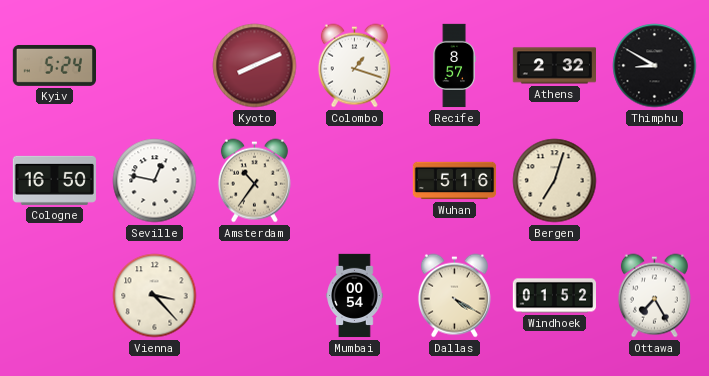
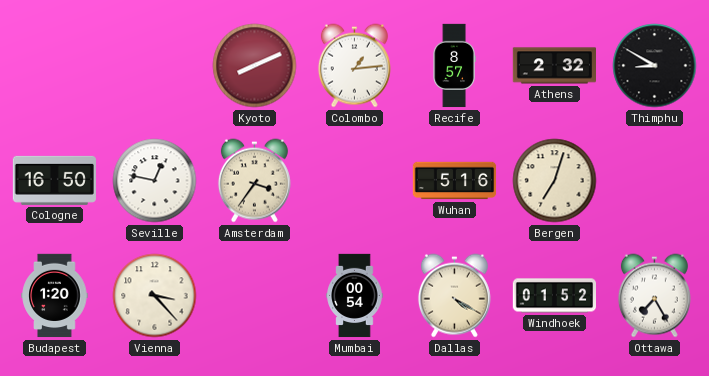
Kyiv: 5:24 -> none (54, 65)
Colombo: 1:18 -> 1:14 (354, 66)
Amsterdam: 10:36 -> 3:36 (254, 181)
Budapest: none -> 1:20 (55, 296)
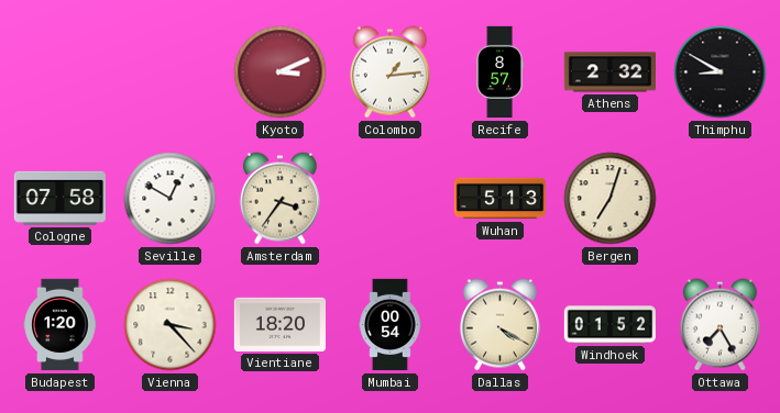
Kyoto: 8:11 -> 3:11 (281, 72)
Cologne: 16:50 -> 07:58 (59, 198)
Seville: 12:47 -> 12:50 (171, 199)
Wuhan: 5:16 -> 5:13 (501, 199)
Vientiane: none -> 18:20 (279, 324)
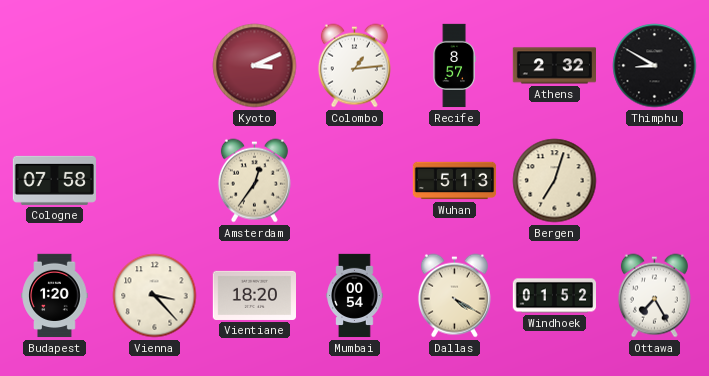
Seville: 12:50 -> none (171, 199)
Amsterdam: 3:36 -> 12:36 (254, 181)
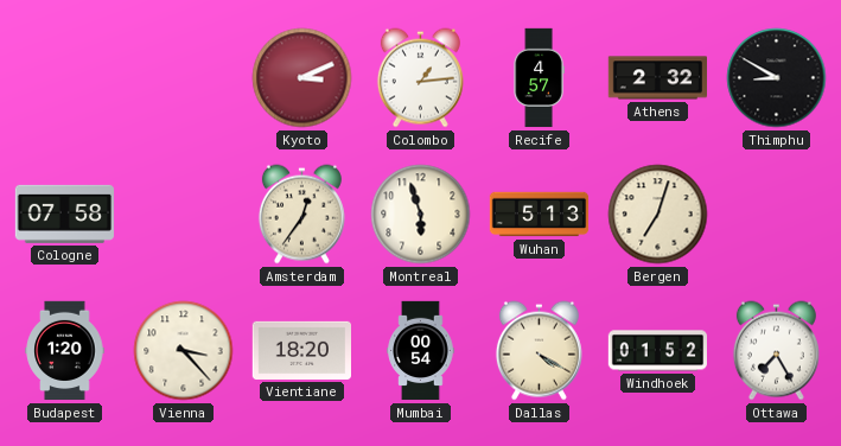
Recife: 8:57 -> 4:57 (539, 78)
Montreal: none -> 5:57 (421, 215)
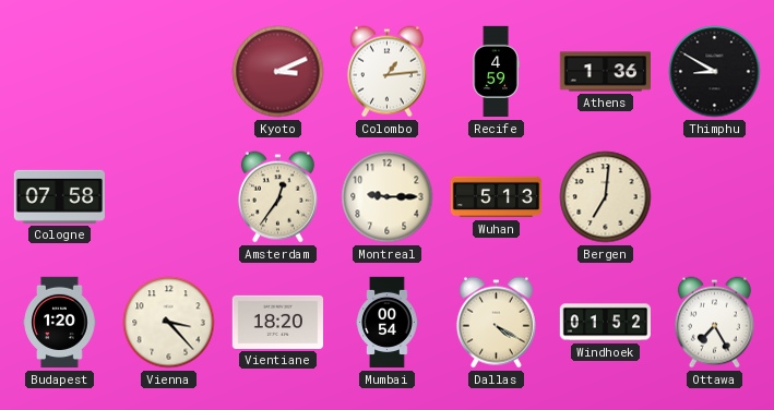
Recife: 4:57 -> 4:59 (496, 72)
Athens: 2:32 -> 1:36 (605, 72)
Montreal: 5:57 -> 9:15 (388, 197)
Bergen: 7:03 -> 7:01 (606, 197)
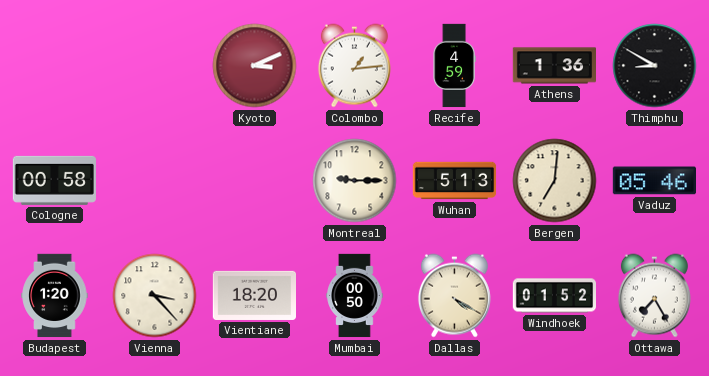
Cologne: 07:58 -> 00:58 (54, 180)
Amsterdam: 12:36 -> none (277, 197)
Vaduz: none -> 05:46 (654, 181)
Mumbai: 00:54 -> 00:50 (355, 296)
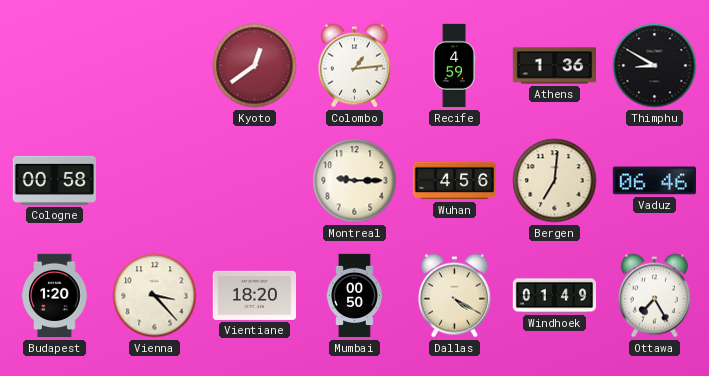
Kyoto: 3:11 -> 12:39 (255, 66)
Wuhan: 5:13 -> 4:56 (455, 181)
Vaduz: 05:46 -> 06:46 (654, 181)
Windhoek: 01:52 -> 01:49 (555, 296)
